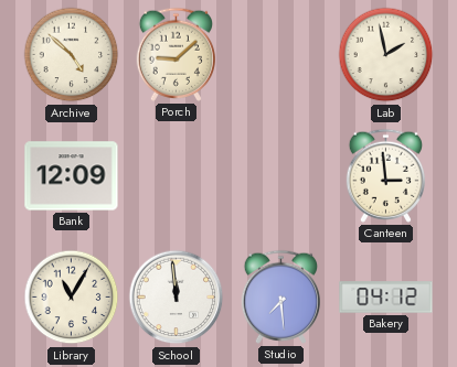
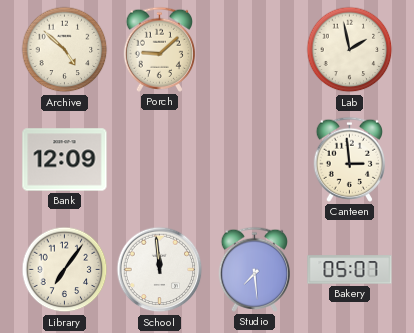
Library: 11:05 -> 7:06 (65, 270)
Bakery: 04:12 -> 05:07 (350, 270)
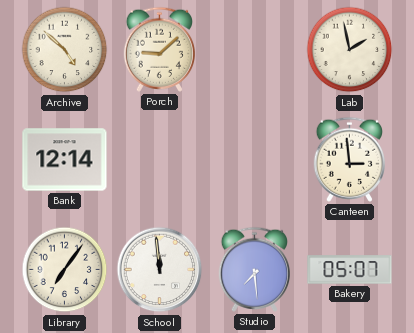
Bank: 12:09 -> 12:14 (65, 160)
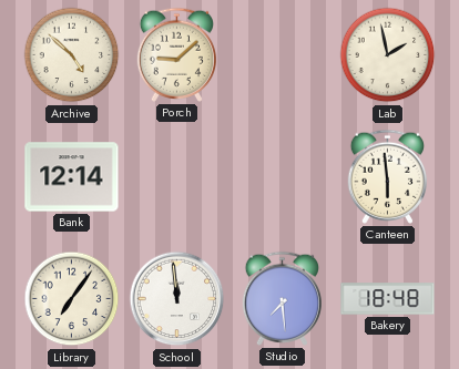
Canteen: 2:59 -> 5:59 (387, 176)
Bakery: 05:07 -> 18:48 (388, 299)
